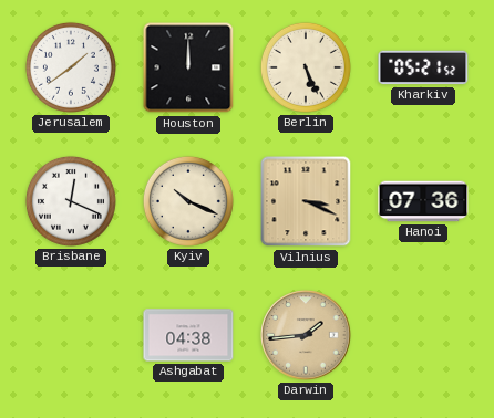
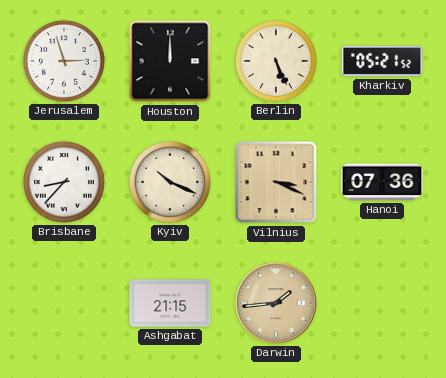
Jerusalem: 1:39 -> 2:57 (64, 61)
Brisbane: 12:19 -> 8:37 (64, 182)
Ashgabat: 04:38 -> 21:15 (170, 303)
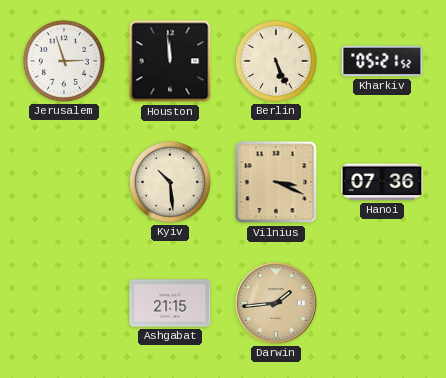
Houston: 12:00 -> 11:59 (170, 61)
Brisbane: 8:37 -> none (64, 182)
Kyiv: 10:19 -> 10:29 (170, 182)
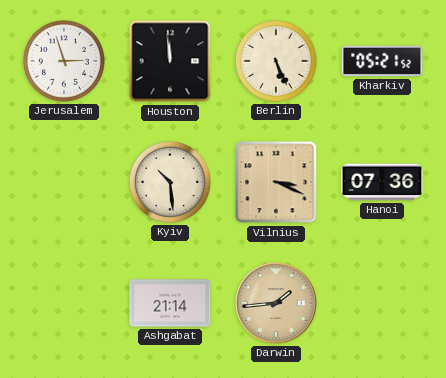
Ashgabat: 21:15 -> 21:14 (170, 303)
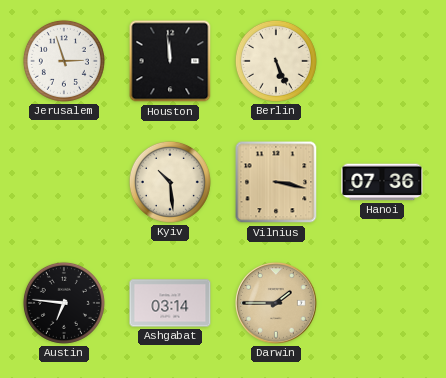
Kharkiv: 05:21 -> none (382, 61)
Vilnius: 3:19 -> 3:17 (276, 182)
Austin: none -> 6:46 (64, 303)
Ashgabat: 21:14 -> 03:14 (170, 303)
Darwin: 1:44 -> 1:45 (277, 304)
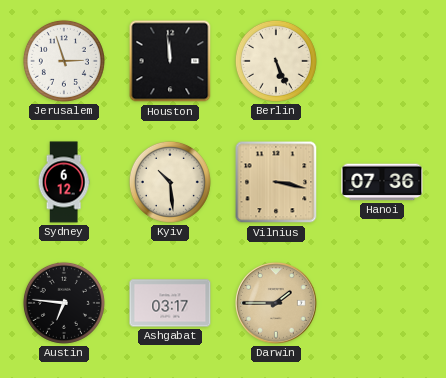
Sydney: none -> 6:12 (64, 182)
Ashgabat: 03:14 -> 03:17 (170, 303)
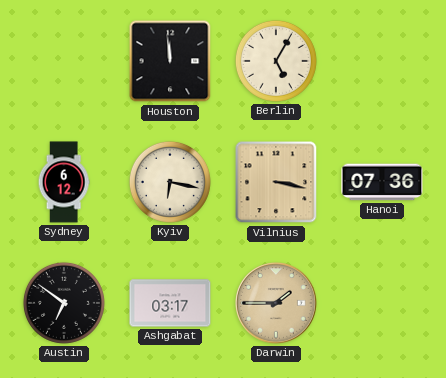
Jerusalem: 2:57 -> none (64, 61)
Berlin: 5:26 -> 5:05 (276, 61)
Kyiv: 10:29 -> 6:17 (170, 182)
Austin: 6:46 -> 6:51 (64, 303)
